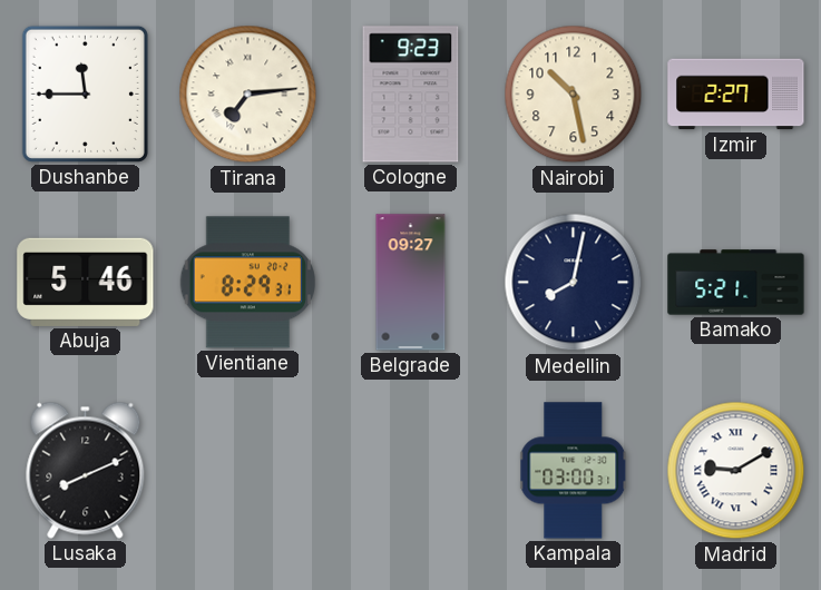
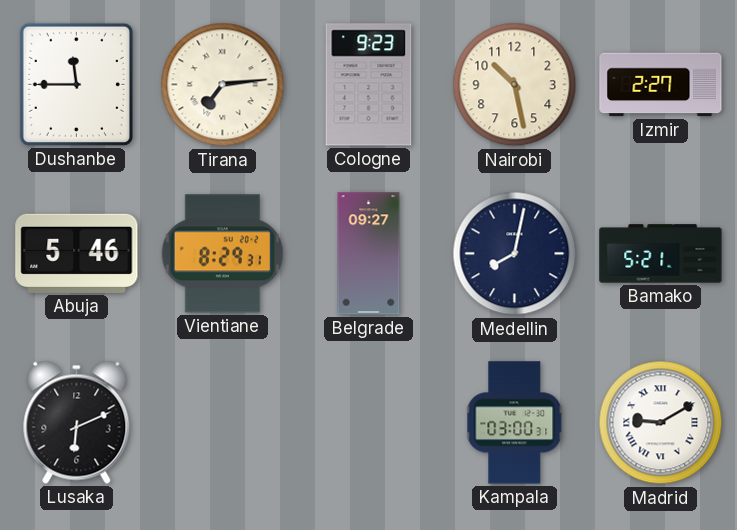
Lusaka: 8:11 -> 6:11 (77, 422)
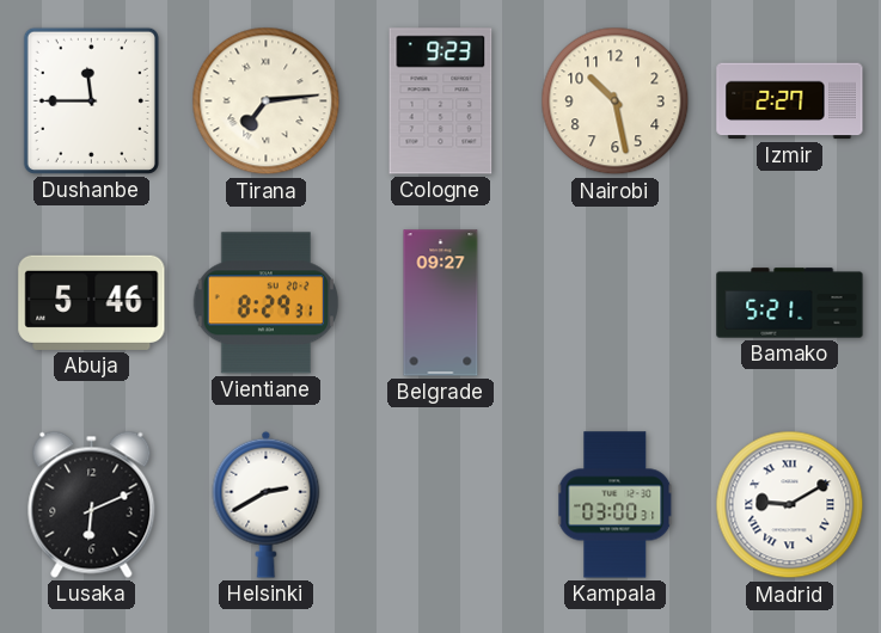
Medellin: 8:02 -> none (515, 254)
Helsinki: none -> 2:40 (267, 504)
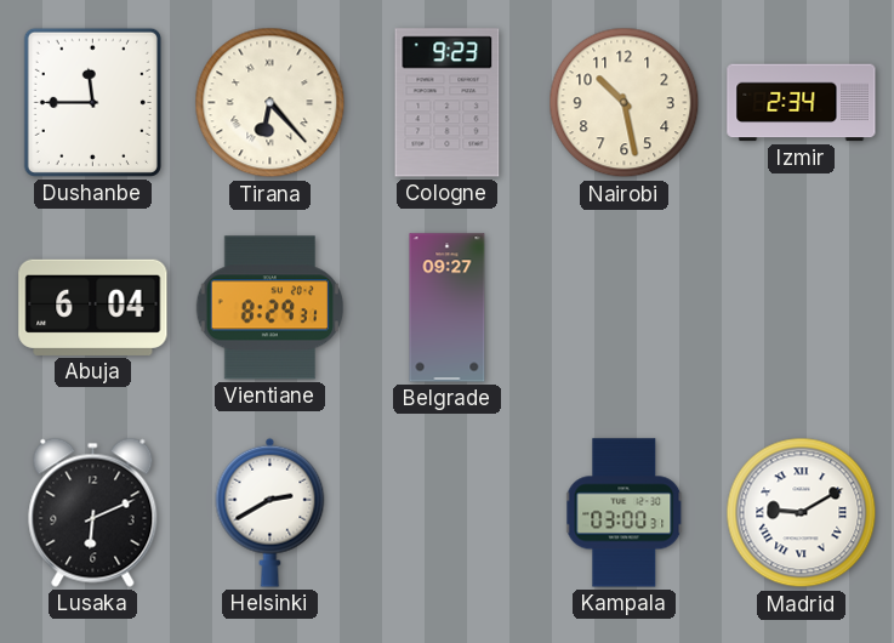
Tirana: 7:14 -> 6:23 (271, 103)
Izmir: 2:27 -> 2:34 (802, 103)
Abuja: 5:46 -> 6:04 (93, 307)
Bamako: 5:21 -> none (790, 303)
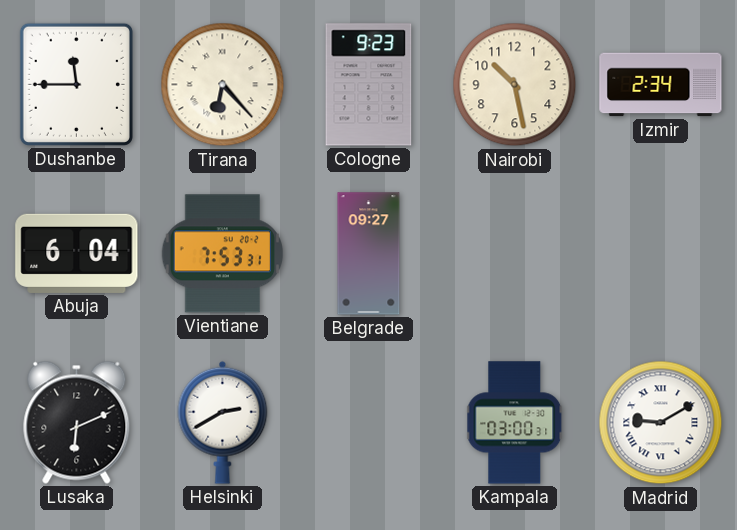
Vientiane: 8:29 -> 7:53 (222, 254)
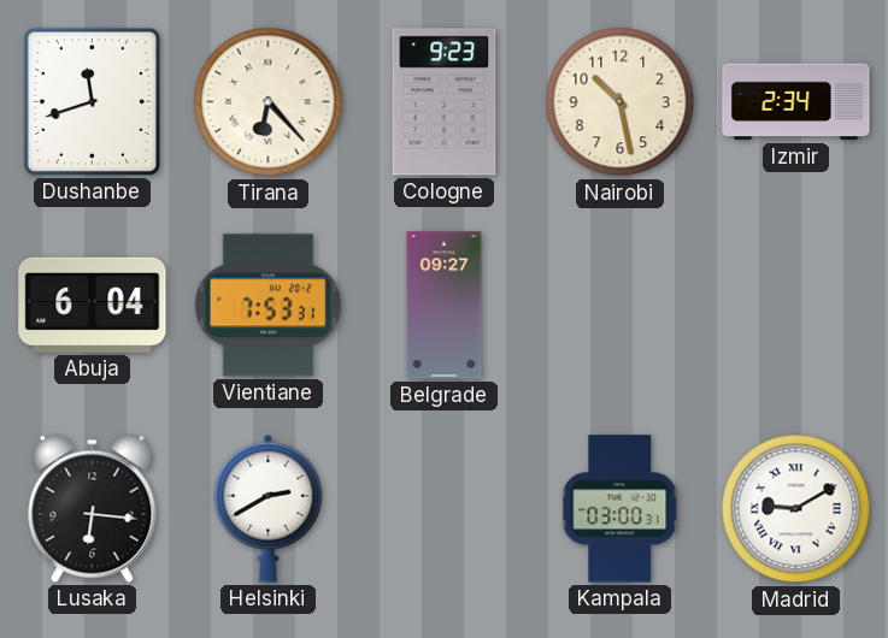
Dushanbe: 11:45 -> 11:42 (92, 101)
Lusaka: 6:11 -> 6:16 (93, 508)
